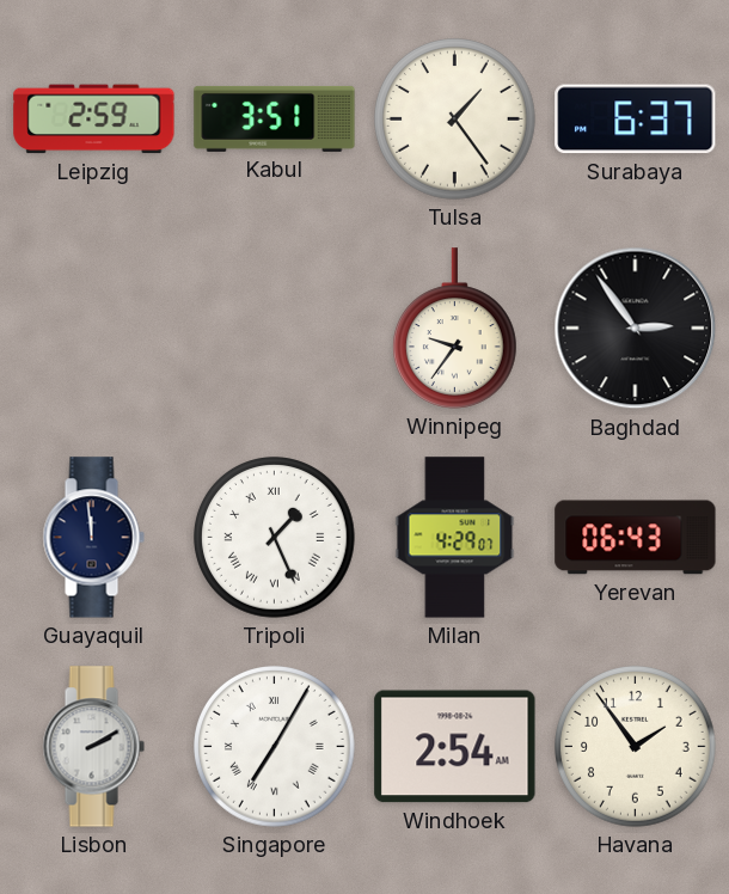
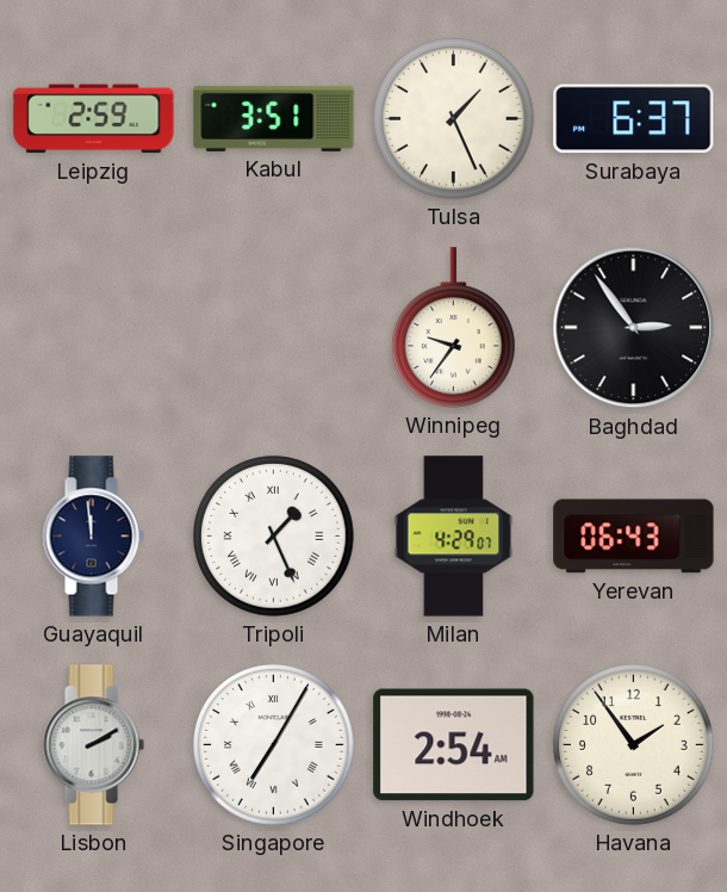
Tulsa: 1:24 -> 1:26 (454, 119)
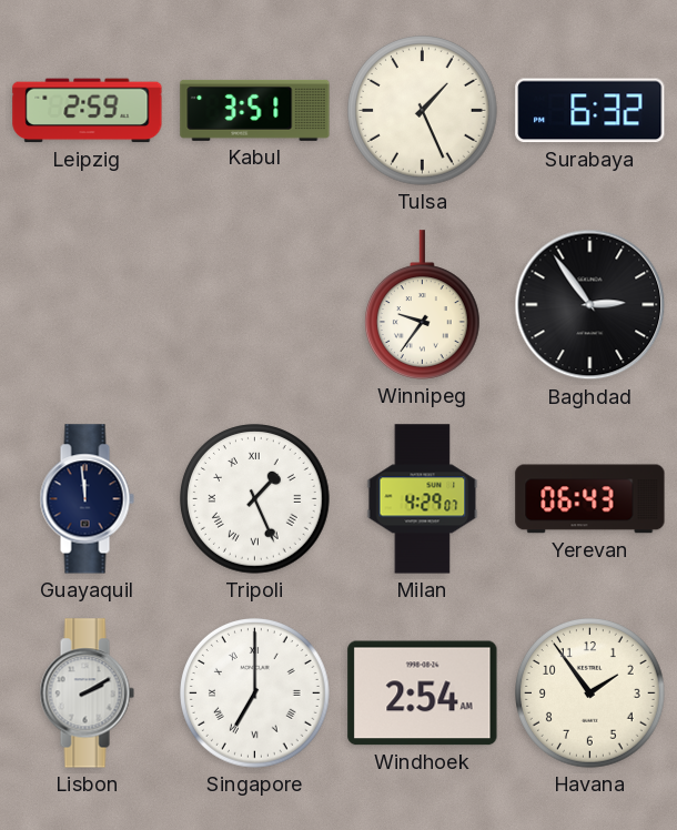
Surabaya: 6:37 -> 6:32 (590, 111)
Singapore: 7:05 -> 7:00 (255, 694)
